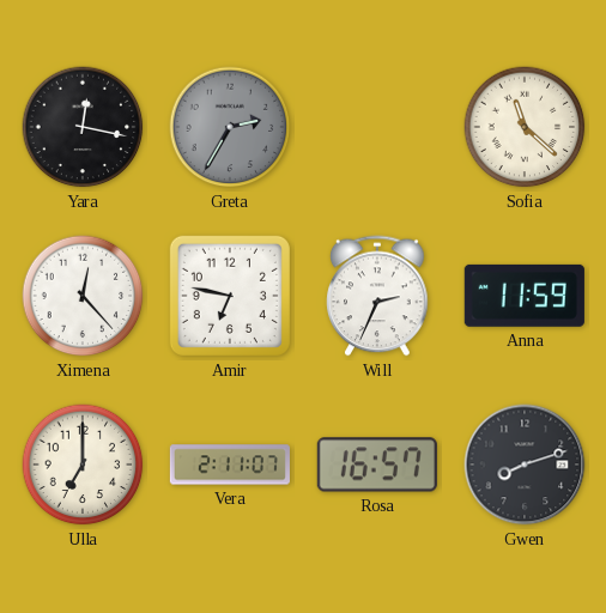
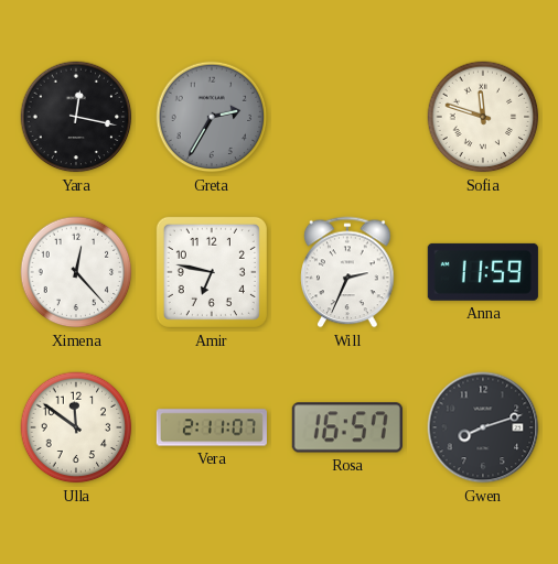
Sofia: 11:22 -> 11:48 (483, 117)
Ulla: 7:00 -> 11:51 (76, 427)
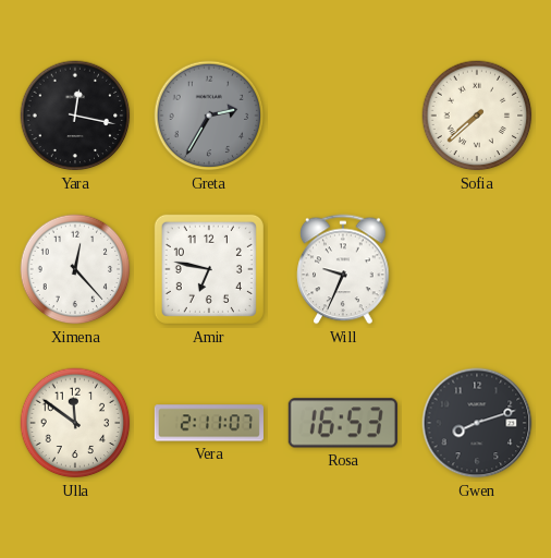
Sofia: 11:48 -> 7:38 (477, 116)
Will: 2:34 -> 9:34 (343, 269)
Anna: 11:59 -> none (483, 272)
Rosa: 16:57 -> 16:53 (343, 423)
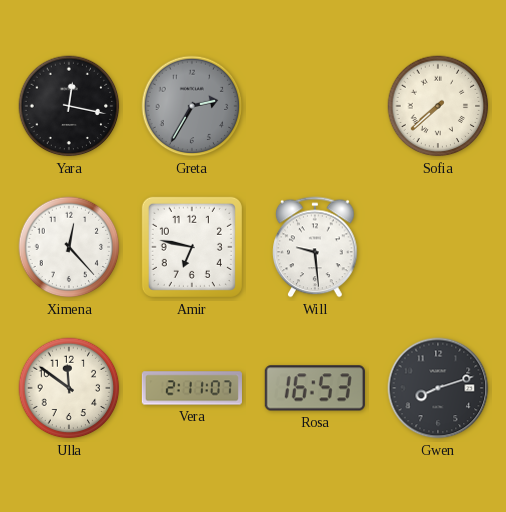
Will: 9:34 -> 9:29 (315, 247)
